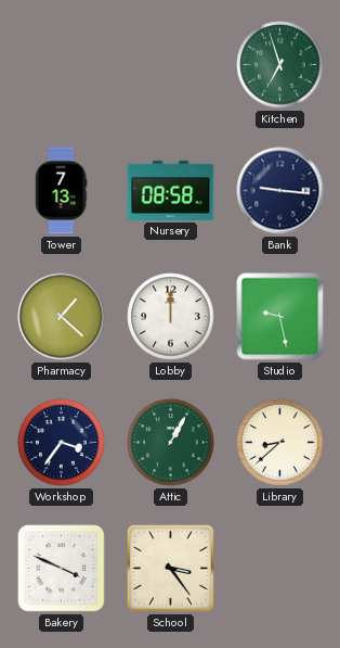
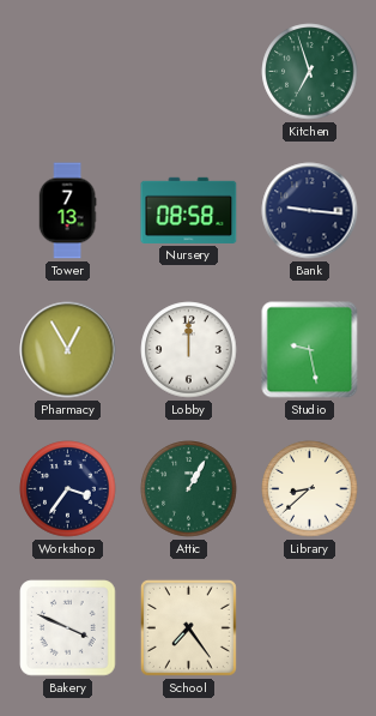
Pharmacy: 1:22 -> 12:55 (68, 350)
School: 3:24 -> 7:24 (188, 627)
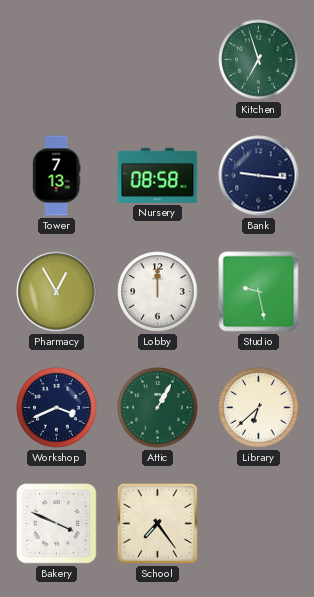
Workshop: 3:36 -> 3:41 (57, 408)
Library: 8:38 -> 6:38 (259, 408)
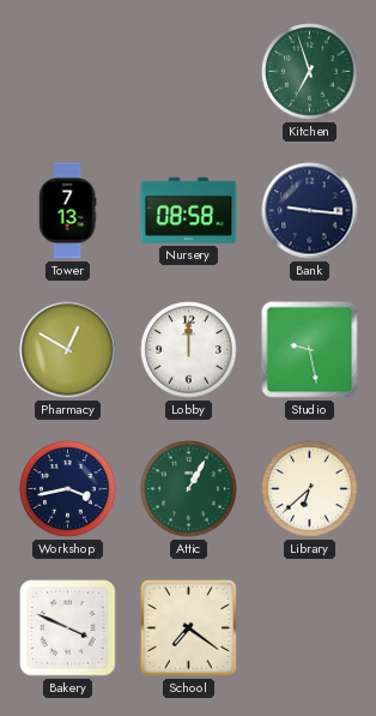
Pharmacy: 12:55 -> 12:50 (68, 350)
Workshop: 3:41 -> 3:43 (68, 489)
School: 7:24 -> 7:21 (188, 627)
